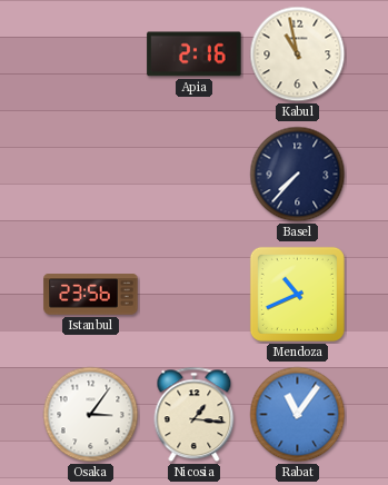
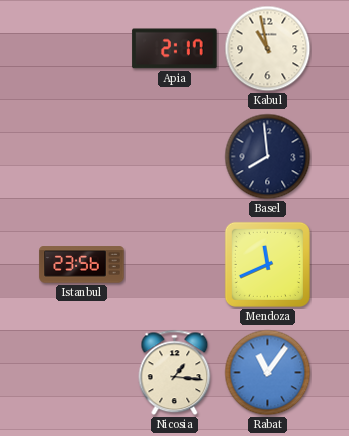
Apia: 2:16 -> 2:17 (175, 49)
Basel: 7:37 -> 7:59 (268, 157)
Mendoza: 10:41 -> 11:41 (267, 264)
Osaka: 3:06 -> none (91, 415)
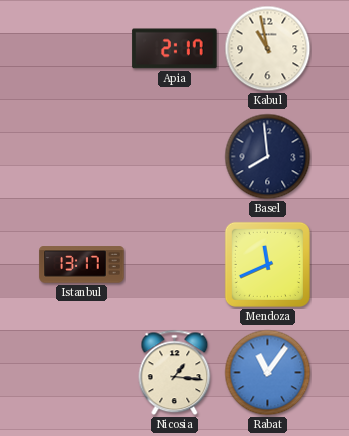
Istanbul: 23:56 -> 13:17 (82, 265)
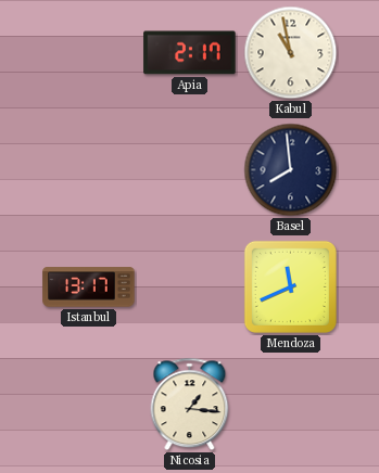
Rabat: 11:06 -> none (268, 373)
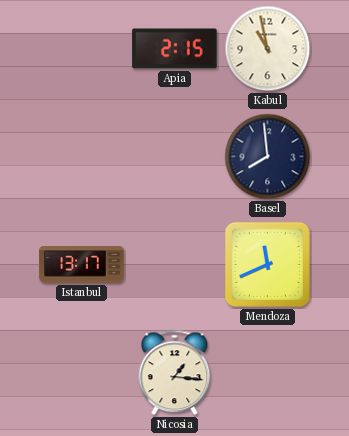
Apia: 2:17 -> 2:15 (175, 49)
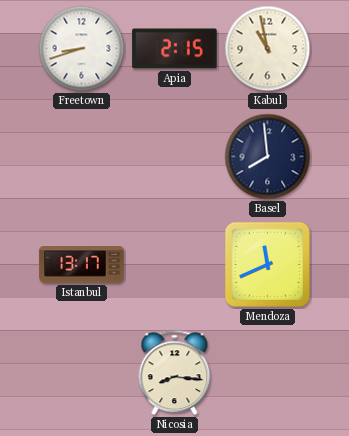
Freetown: none -> 8:42 (82, 49)
Nicosia: 1:16 -> 8:16 (175, 373)
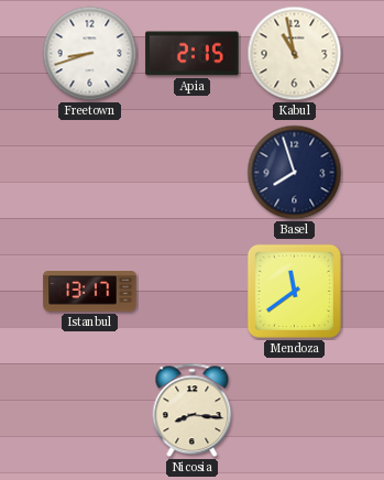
Basel: 7:59 -> 7:57 (295, 173)
Mendoza: 11:41 -> 11:39 (294, 291)
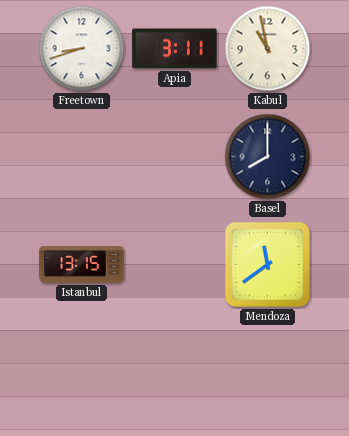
Apia: 2:15 -> 3:11 (175, 49)
Basel: 7:57 -> 8:00 (268, 157)
Istanbul: 13:17 -> 13:15 (82, 265)
Nicosia: 8:16 -> none (193, 411)
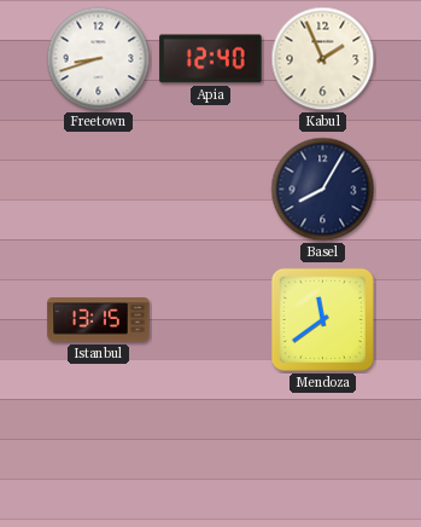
Apia: 3:11 -> 12:40 (211, 59)
Kabul: 10:58 -> 1:56 (323, 59)
Basel: 8:00 -> 8:05 (323, 190)
